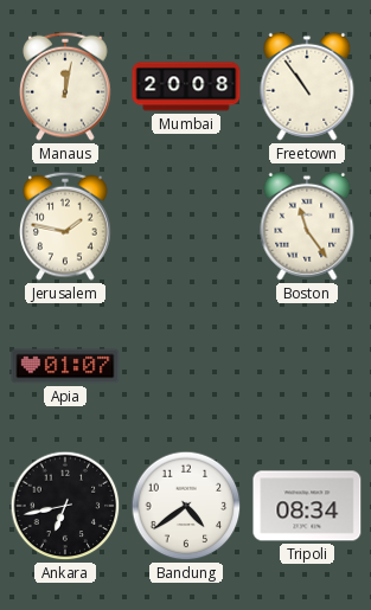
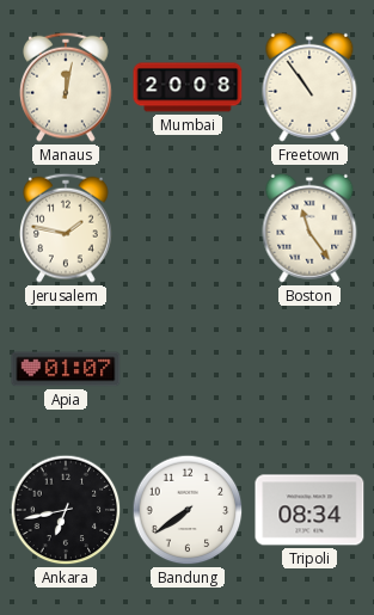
Bandung: 4:39 -> 7:39 (188, 510)
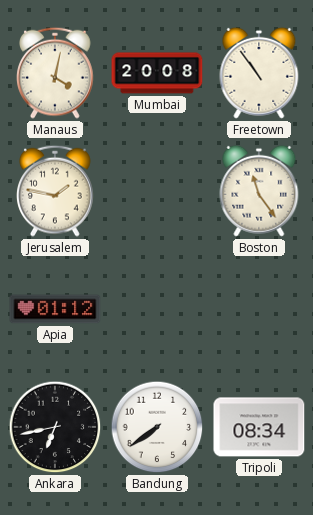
Manaus: 12:02 -> 4:02 (55, 73)
Apia: 01:07 -> 01:12 (55, 309)
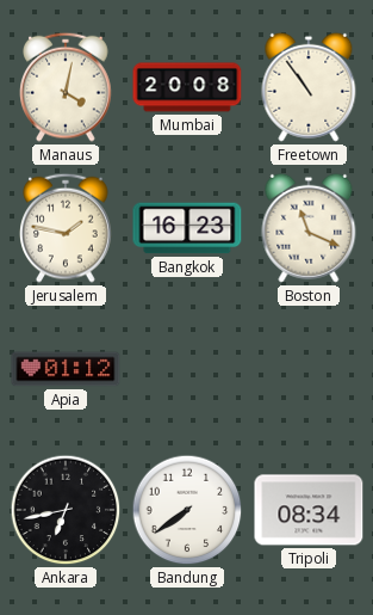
Bangkok: none -> 16:23 (187, 228)
Boston: 11:24 -> 11:19 (309, 228)
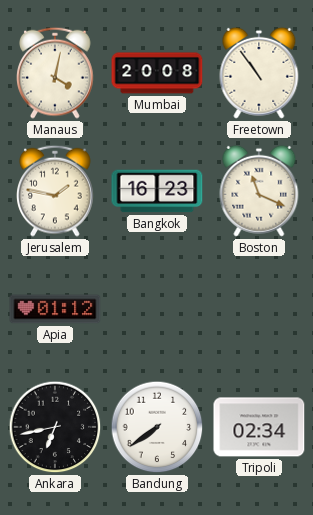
Tripoli: 08:34 -> 02:34 (259, 427)
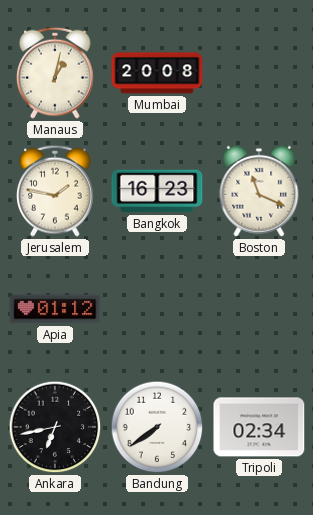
Manaus: 4:02 -> 1:02 (55, 73)
Freetown: 10:54 -> none (259, 73)
